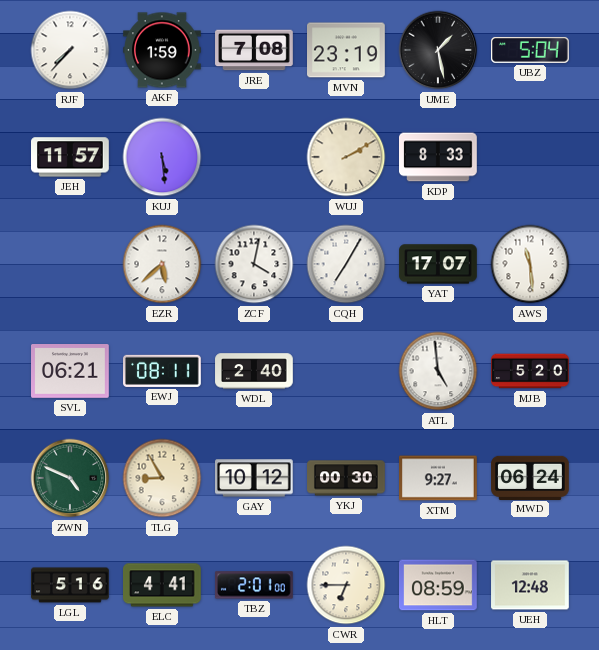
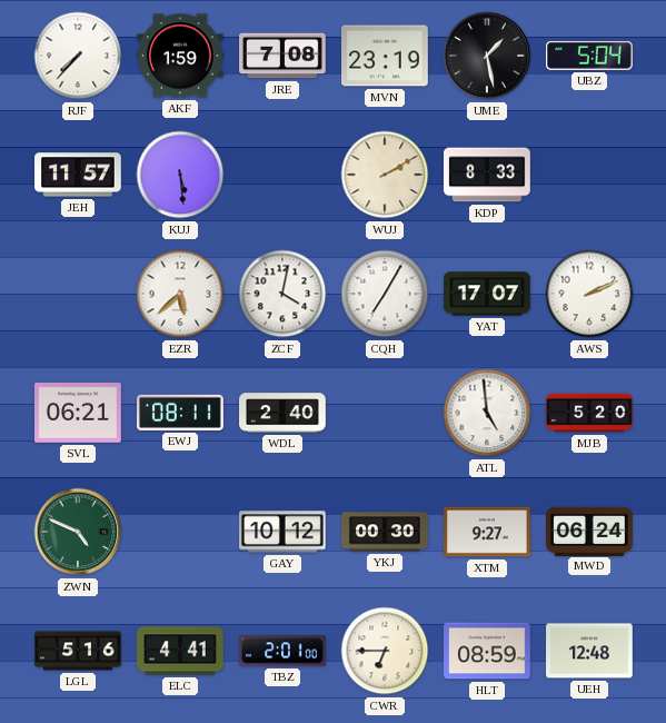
AWS: 11:29 -> 2:11 (589, 294)
TLG: 8:55 -> none (162, 478)
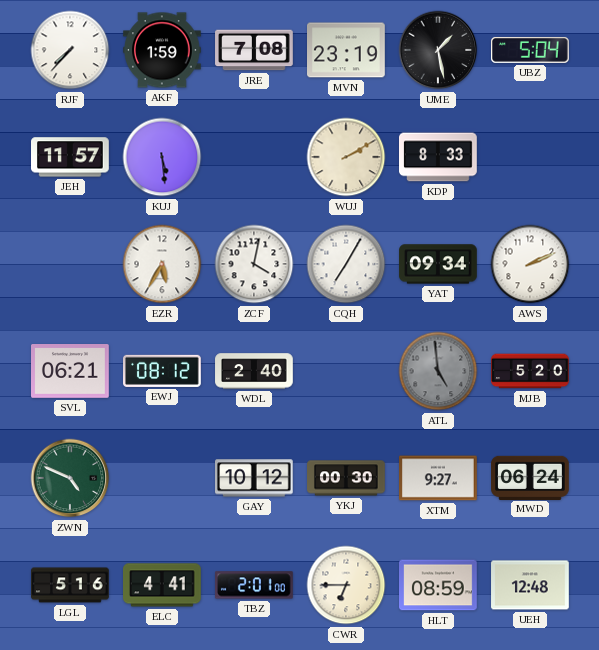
EZR: 5:38 -> 5:35 (162, 264)
YAT: 17:07 -> 09:34 (438, 264)
EWJ: 08:11 -> 08:12 (163, 371)
ATL dial: white -> grey (438, 371)
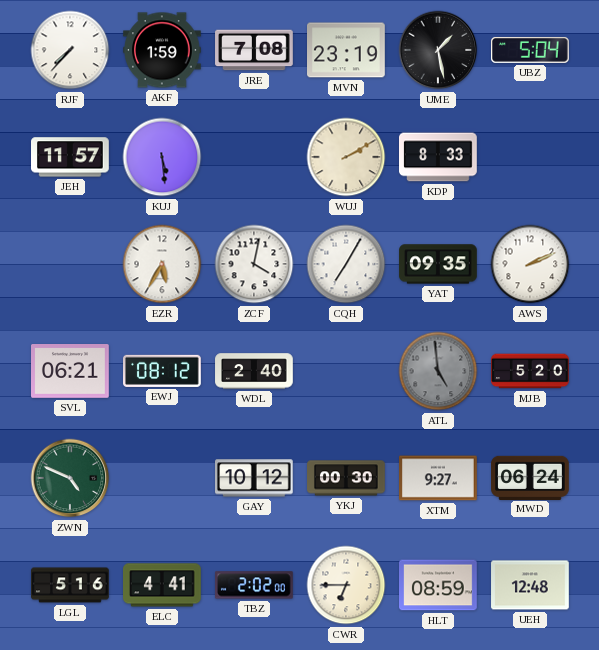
YAT: 09:34 -> 09:35 (438, 264)
TBZ: 2:01 -> 2:02 (255, 585)
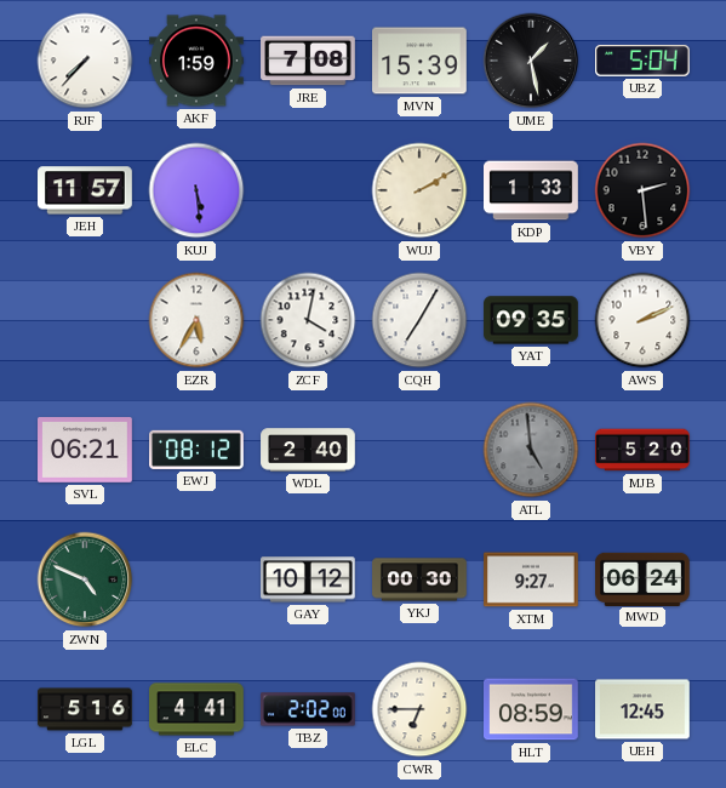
MVN: 23:19 -> 15:39 (419, 61)
KDP: 8:33 -> 1:33 (531, 190)
VBY: none -> 2:29 (642, 190)
UEH: 12:48 -> 12:45 (642, 709)
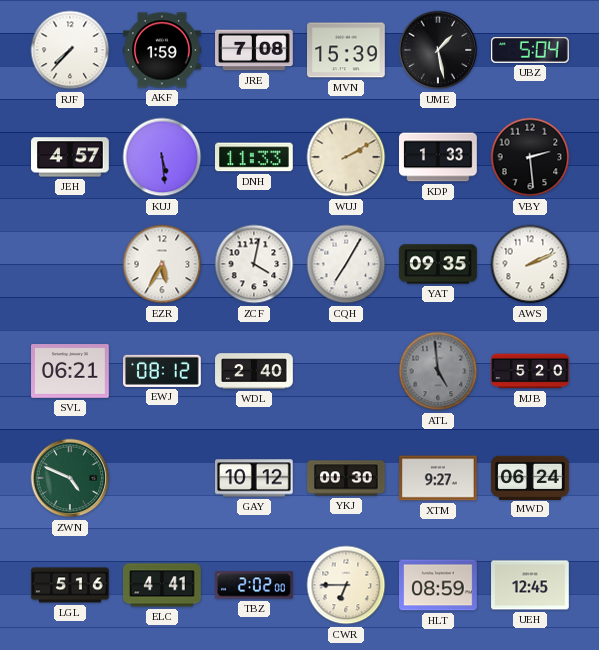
JEH: 11:57 -> 4:57 (71, 157)
DNH: none -> 11:33 (255, 157)
